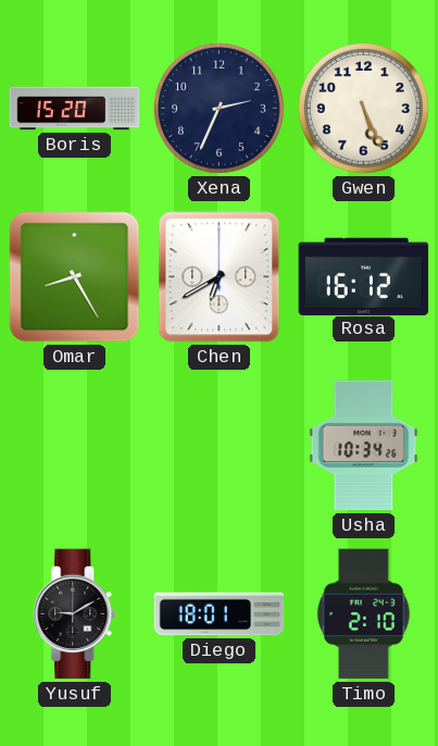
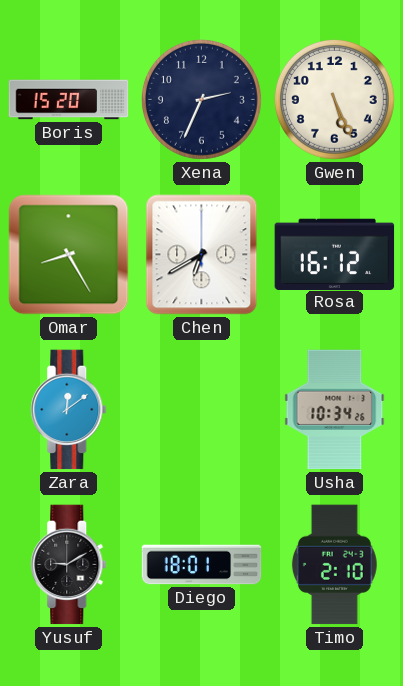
Zara: none -> 12:09 (69, 410)
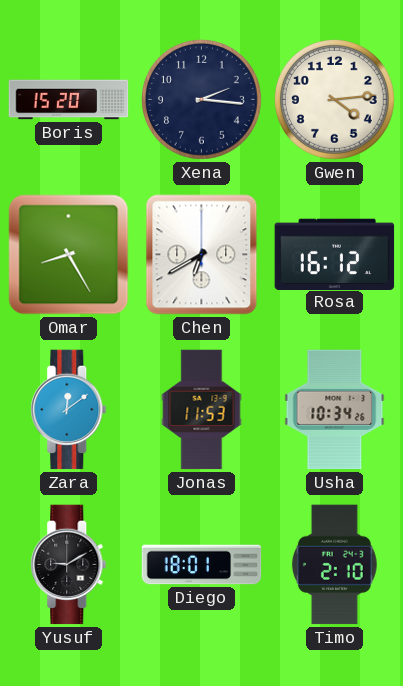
Xena: 2:34 -> 2:16 (201, 99)
Gwen: 5:26 -> 4:14 (334, 99)
Jonas: none -> 11:53 (202, 410)
